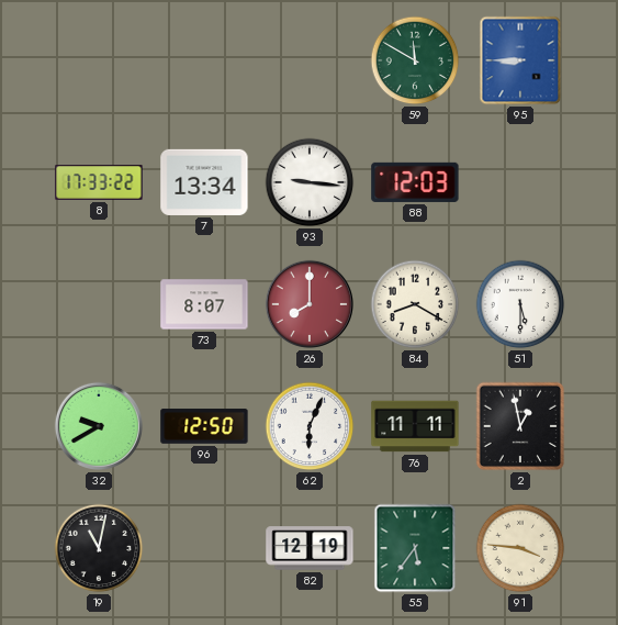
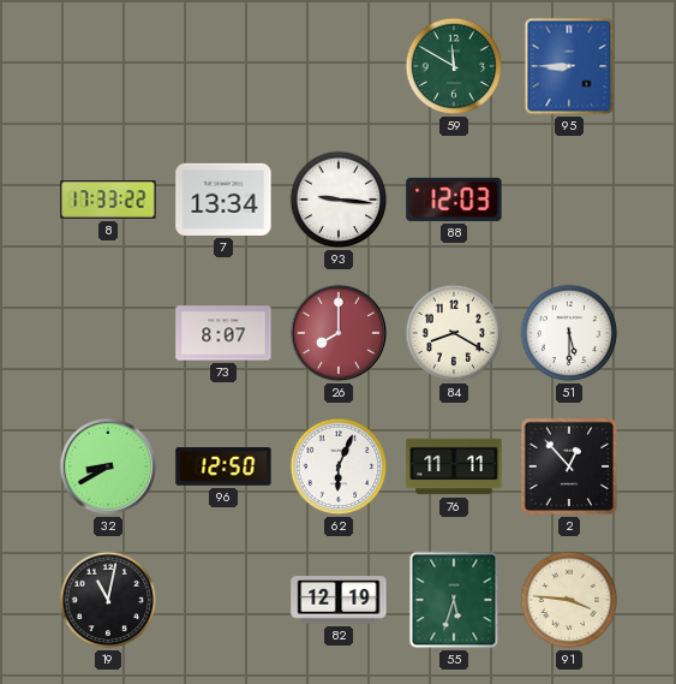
32: 9:40 -> 8:40 (108, 466)
2: 12:58 -> 12:53 (569, 466)
55: 5:36 -> 5:33 (454, 600)
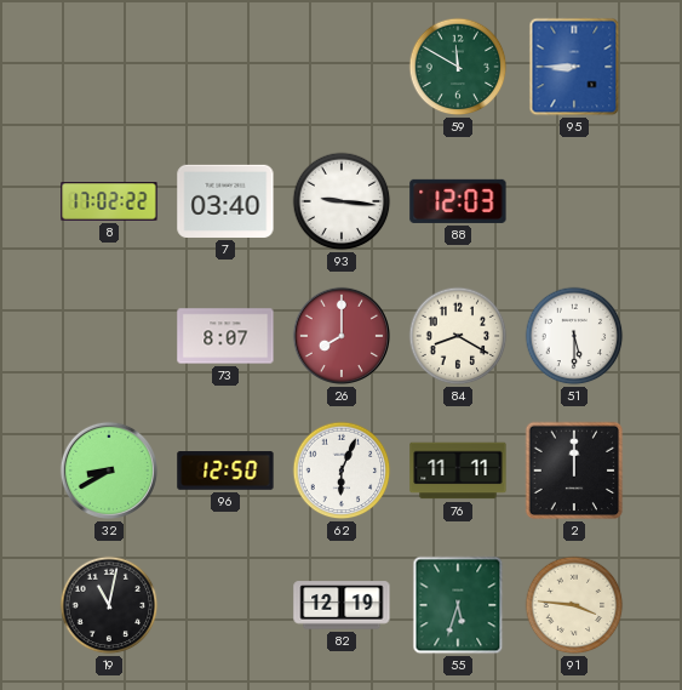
8: 17:33 -> 17:02 (109, 201)
7: 13:34 -> 03:40 (225, 201)
2: 12:53 -> 12:00 (574, 471)
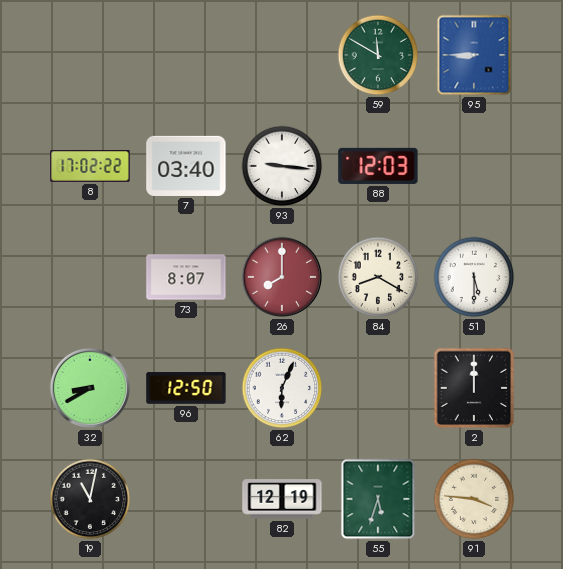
76: 11:11 -> none (458, 471)
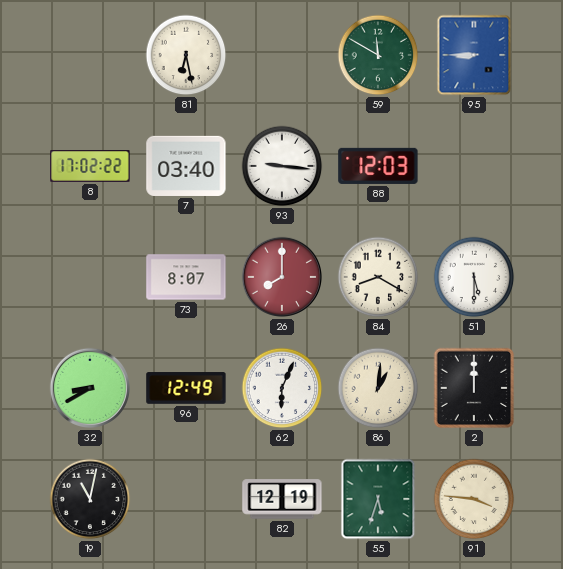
81: none -> 6:28 (186, 55)
96: 12:50 -> 12:49 (186, 388)
86: none -> 1:01 (378, 388)
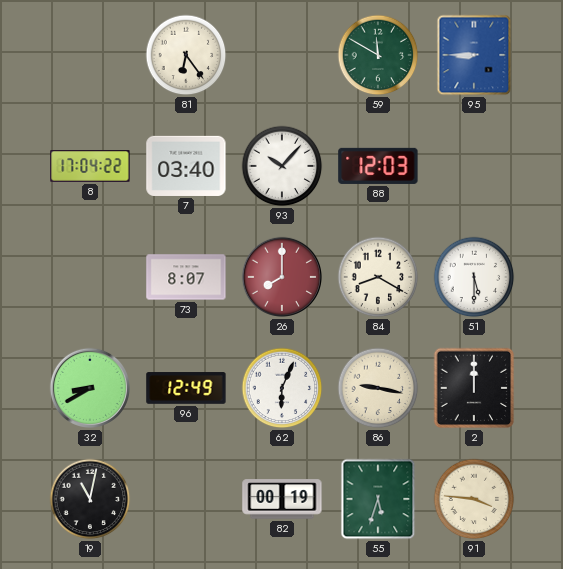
81: 6:28 -> 6:24 (186, 55)
8: 17:02 -> 17:04 (90, 166)
93: 9:16 -> 10:07 (282, 166)
86: 1:01 -> 9:17 (378, 388)
82: 12:19 -> 00:19 (282, 499)
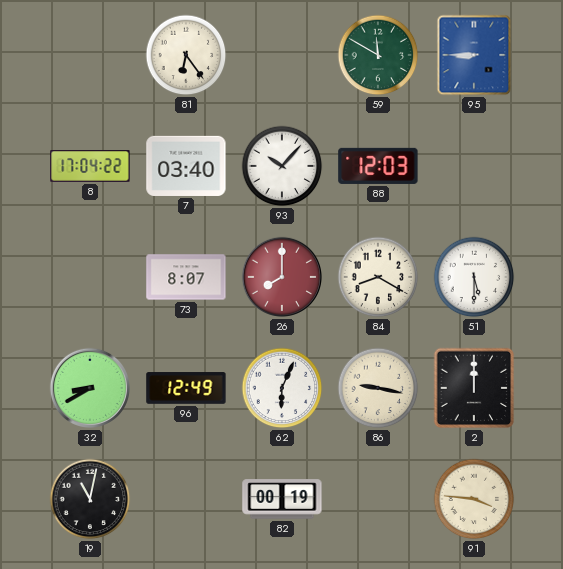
55: 5:33 -> none (378, 499)
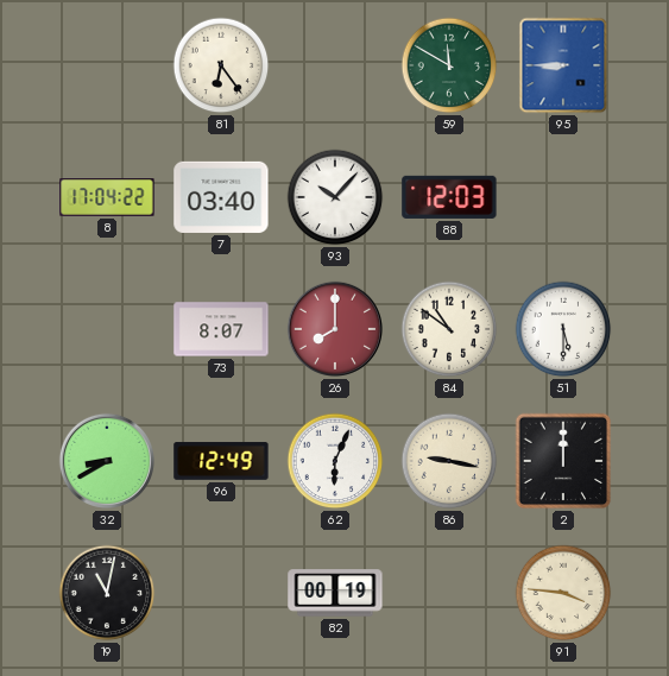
84: 8:20 -> 10:51 (449, 329)
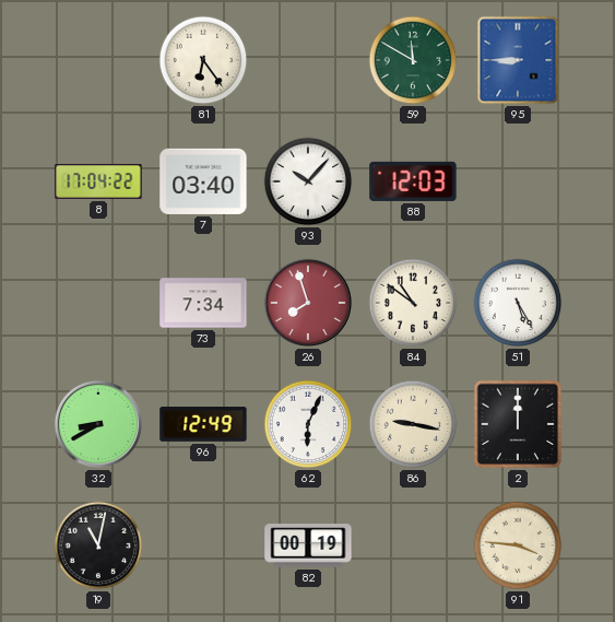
73: 8:07 -> 7:34 (203, 303)
26: 8:00 -> 7:57 (308, 303)
51: 5:30 -> 5:25 (518, 303)
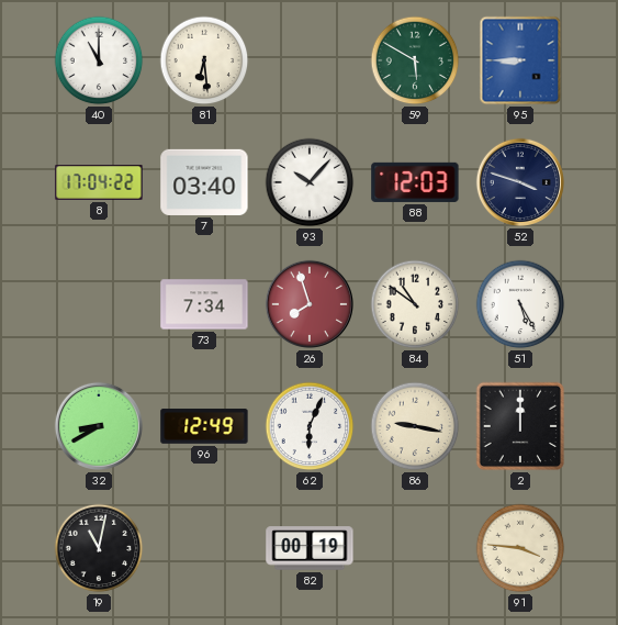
40: none -> 11:00 (99, 60)
81: 6:24 -> 6:29 (204, 60)
59: 11:50 -> 5:50 (415, 60)
52: none -> 3:48 (520, 182)
